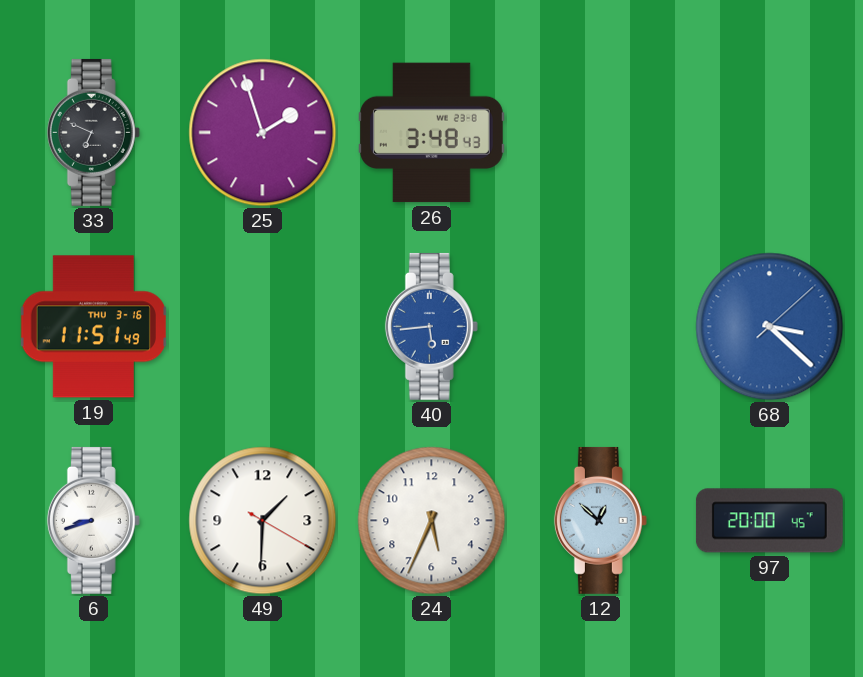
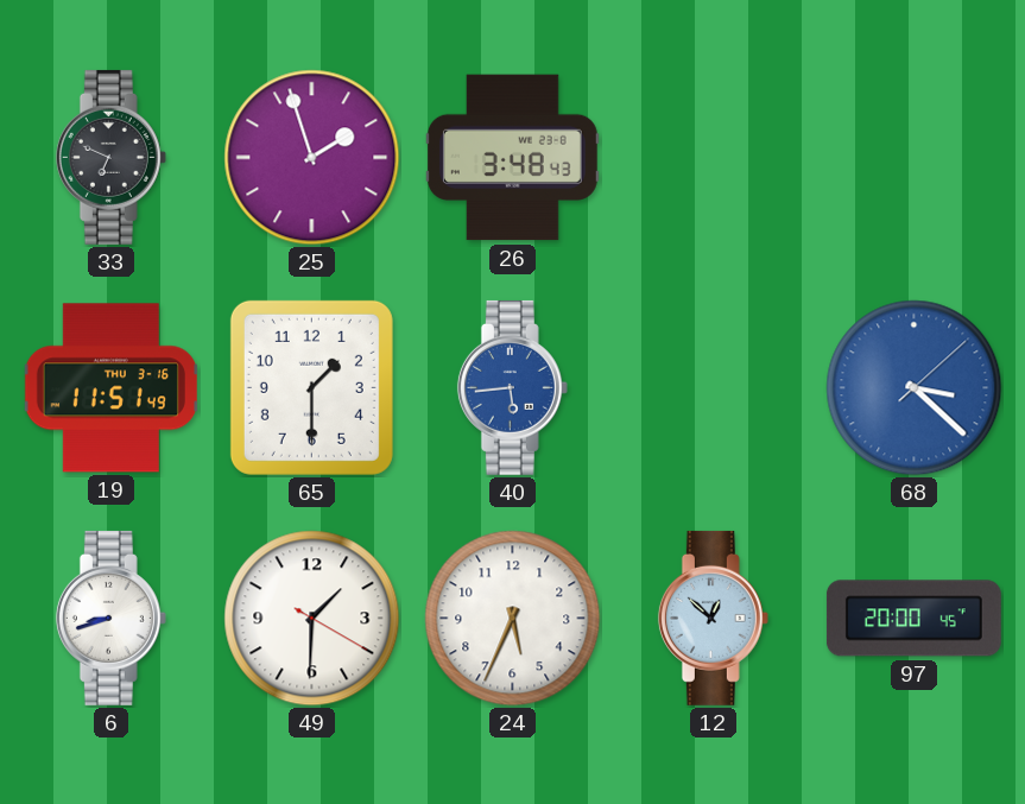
65: none -> 1:30 (311, 387)
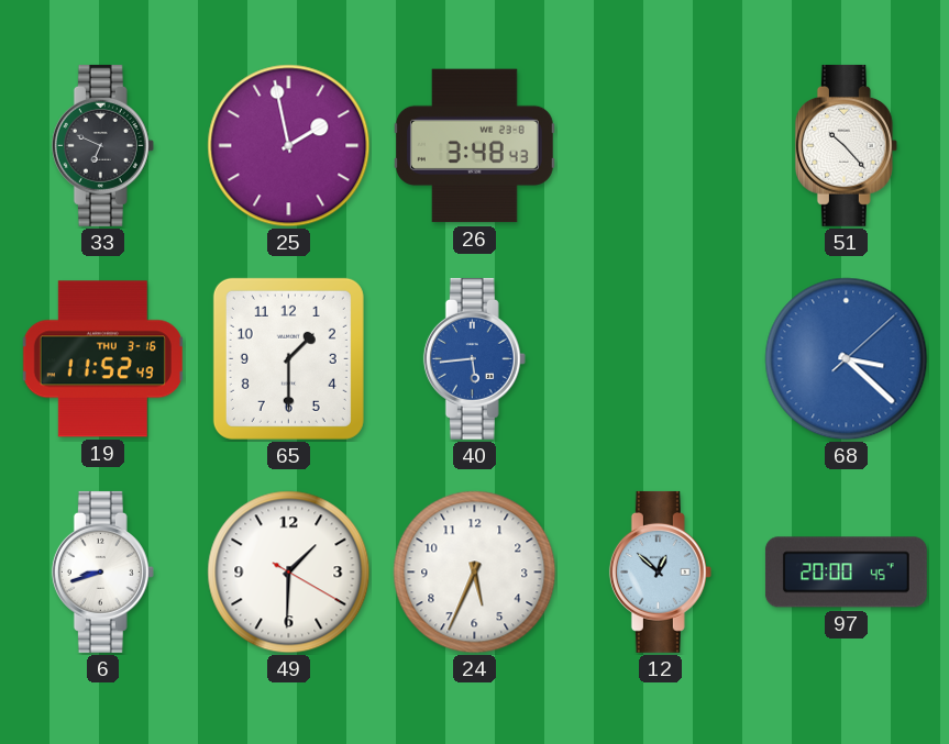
25: 1:57 -> 1:58 (289, 146)
51: none -> 10:23 (846, 145)
19: 11:51 -> 11:52 (102, 359)
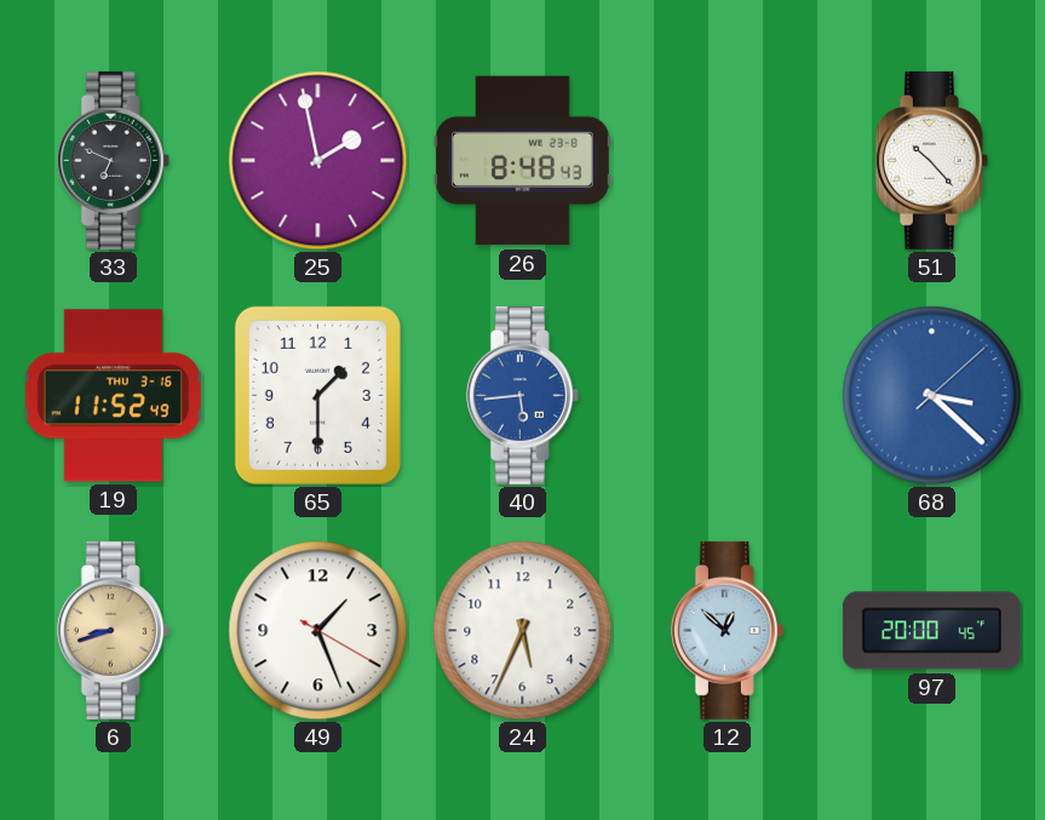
26: 3:48 -> 8:48 (522, 161)
6 dial: white -> champagne (113, 630)
49: 1:30 -> 1:26 (318, 631)
